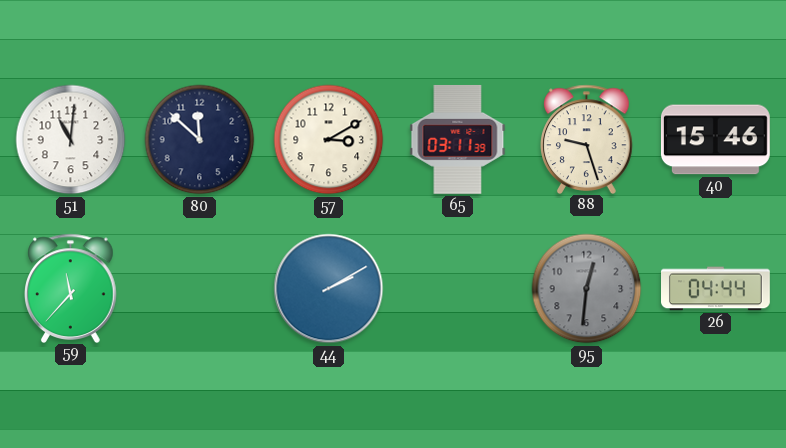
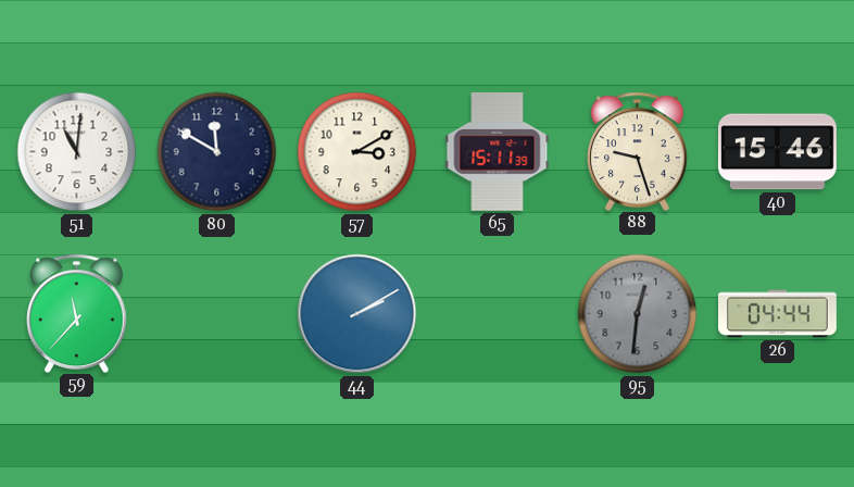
80: 11:52 -> 11:50 (217, 152)
65: 03:11 -> 15:11 (498, 151)
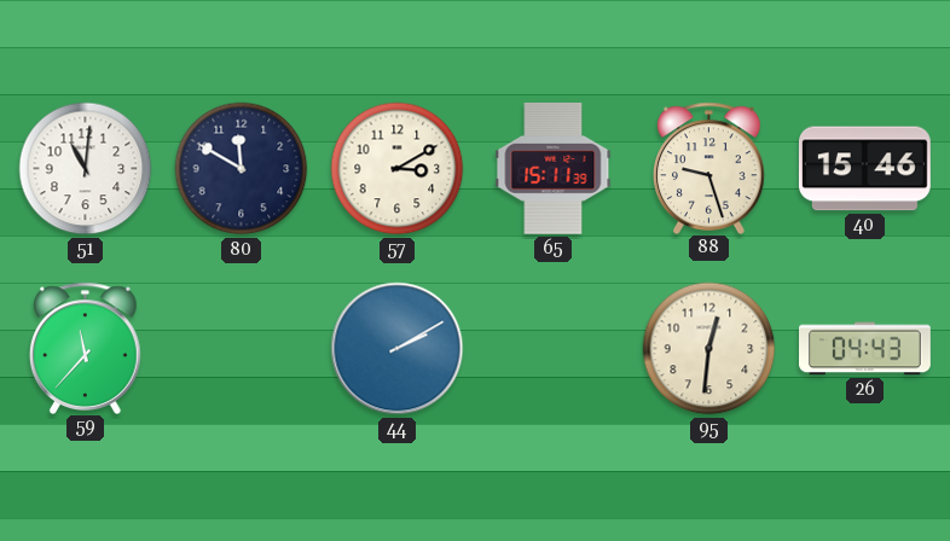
95 dial: grey -> cream (709, 349)
26: 04:44 -> 04:43 (865, 349)
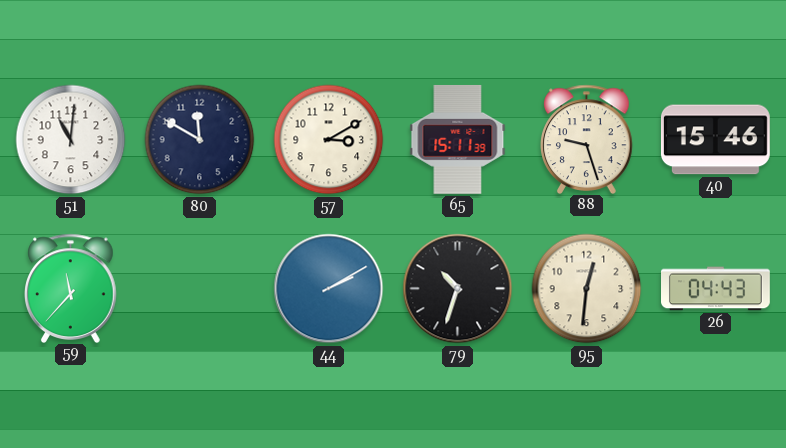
79: none -> 10:33 (458, 289)
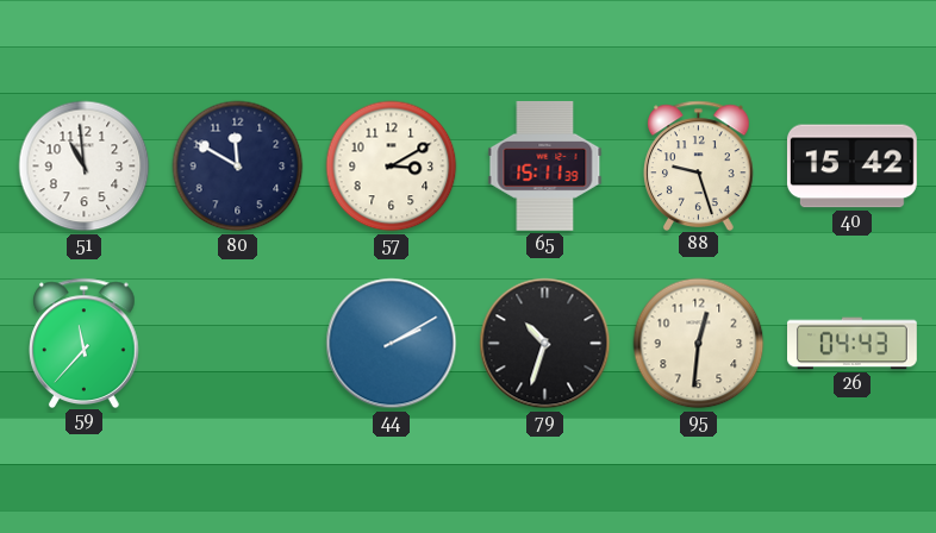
51: 11:01 -> 10:59 (85, 167)
40: 15:46 -> 15:42 (851, 167)
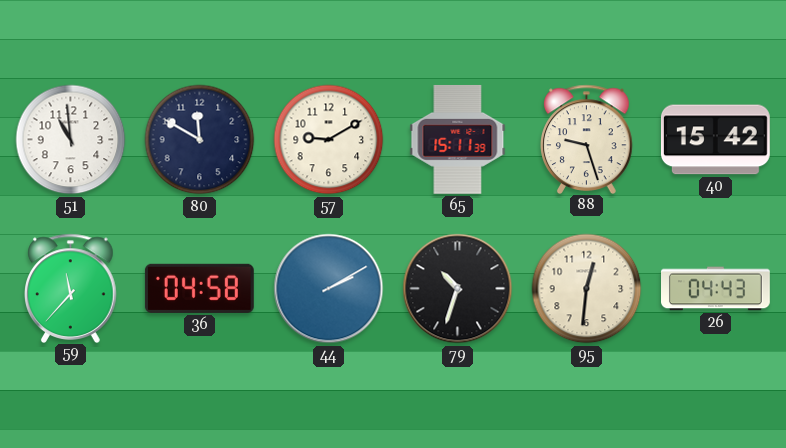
57: 3:10 -> 9:10 (329, 140)
36: none -> 04:58 (199, 288)
